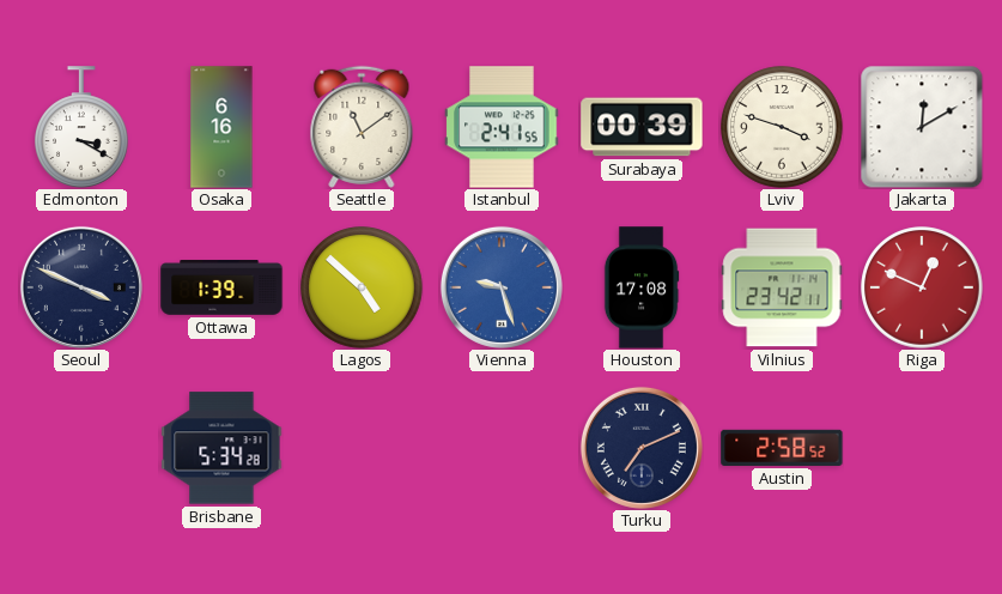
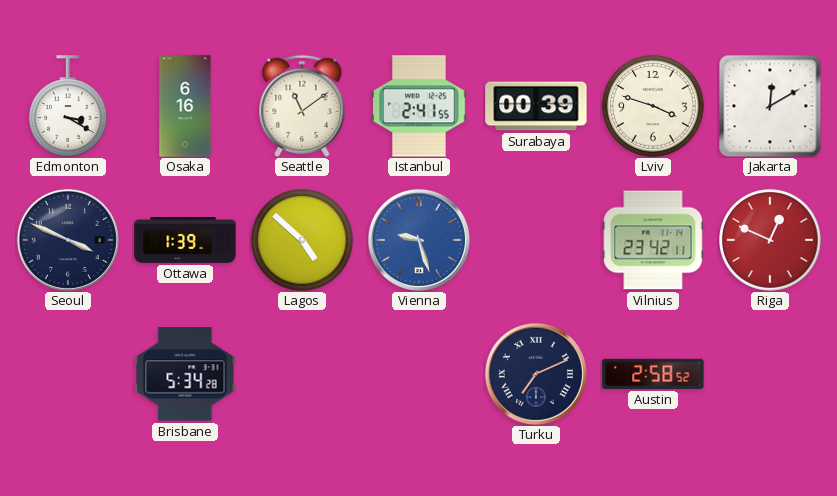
Houston: 17:08 -> none (642, 287)
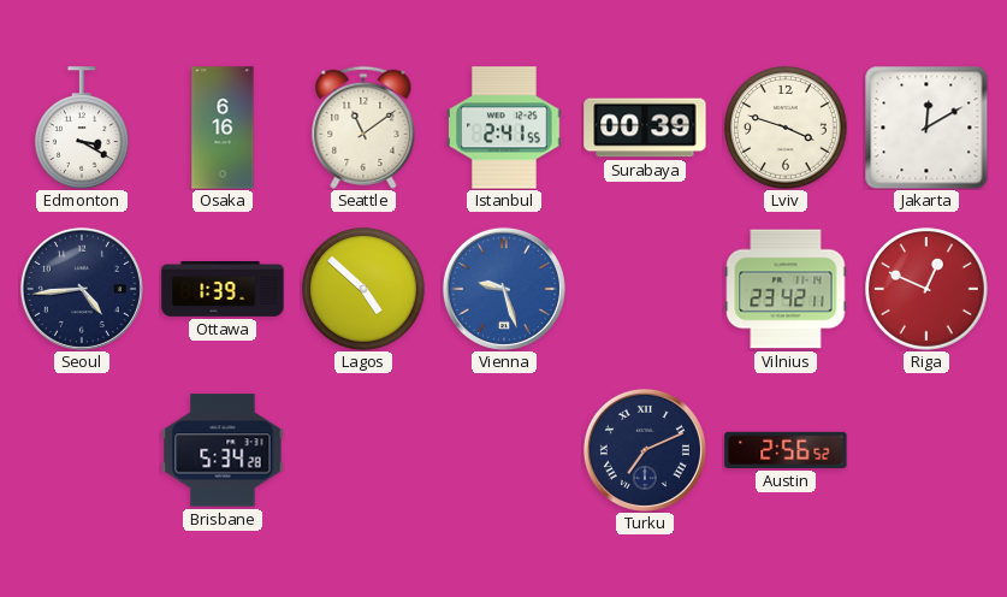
Seoul: 3:49 -> 4:44 (82, 289)
Austin: 2:58 -> 2:56 (786, 450)
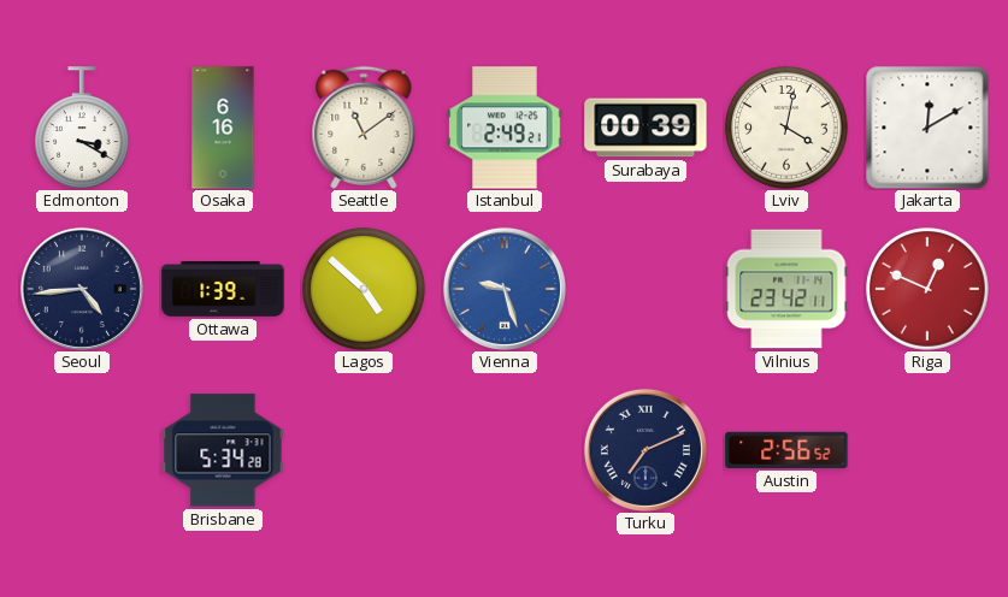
Istanbul: 2:41 -> 2:49 (505, 128)
Lviv: 3:48 -> 4:02 (786, 128)
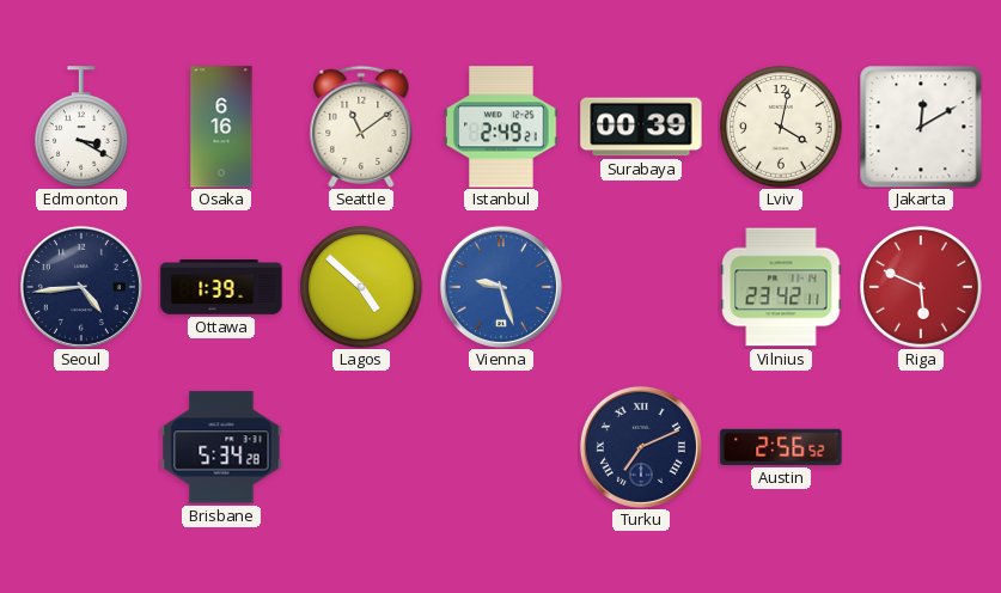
Riga: 12:49 -> 5:49 (921, 287)
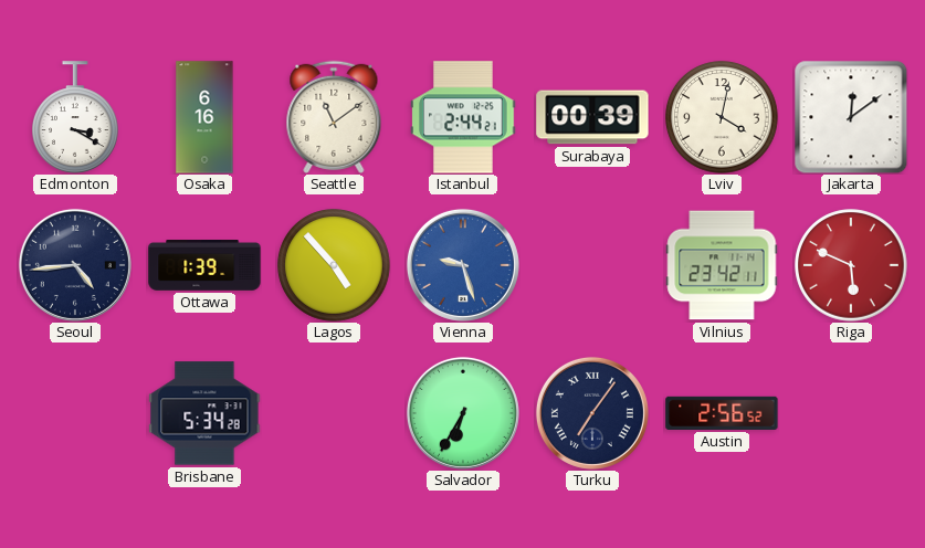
Istanbul: 2:49 -> 2:44 (463, 117)
Jakarta: 12:10 -> 12:09 (851, 117)
Lagos: 4:52 -> 4:53 (334, 265)
Salvador: none -> 6:35 (463, 413)
Turku: 7:11 -> 7:06 (592, 413)
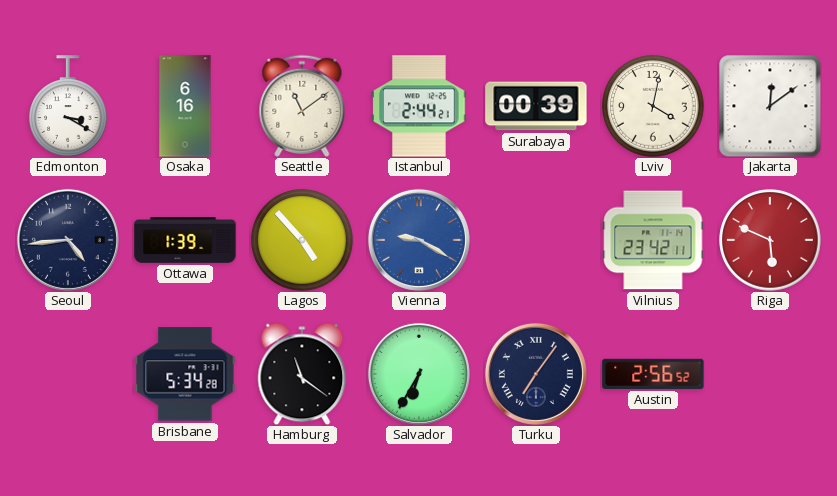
Vienna: 9:27 -> 9:20 (419, 240)
Hamburg: none -> 11:21 (302, 374)
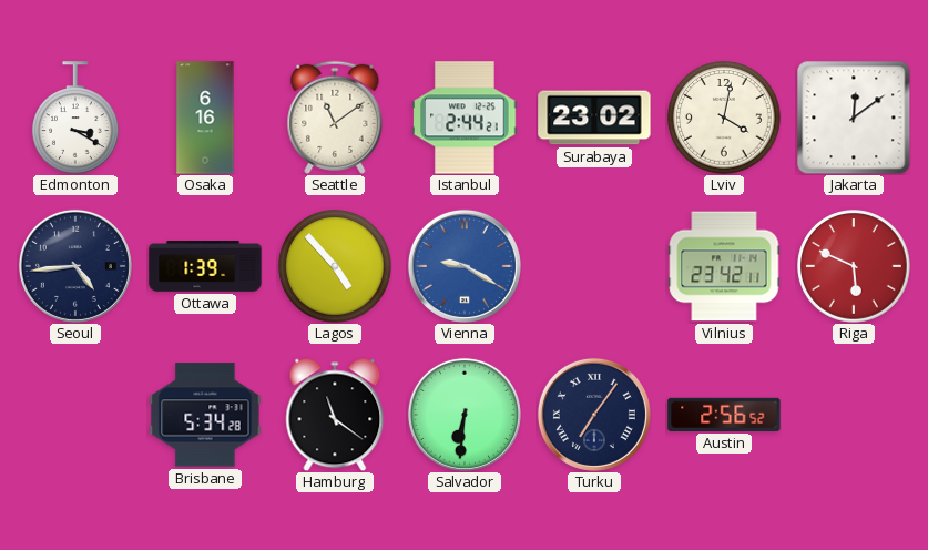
Surabaya: 00:39 -> 23:02 (594, 118)
Salvador: 6:35 -> 6:31 (465, 415)
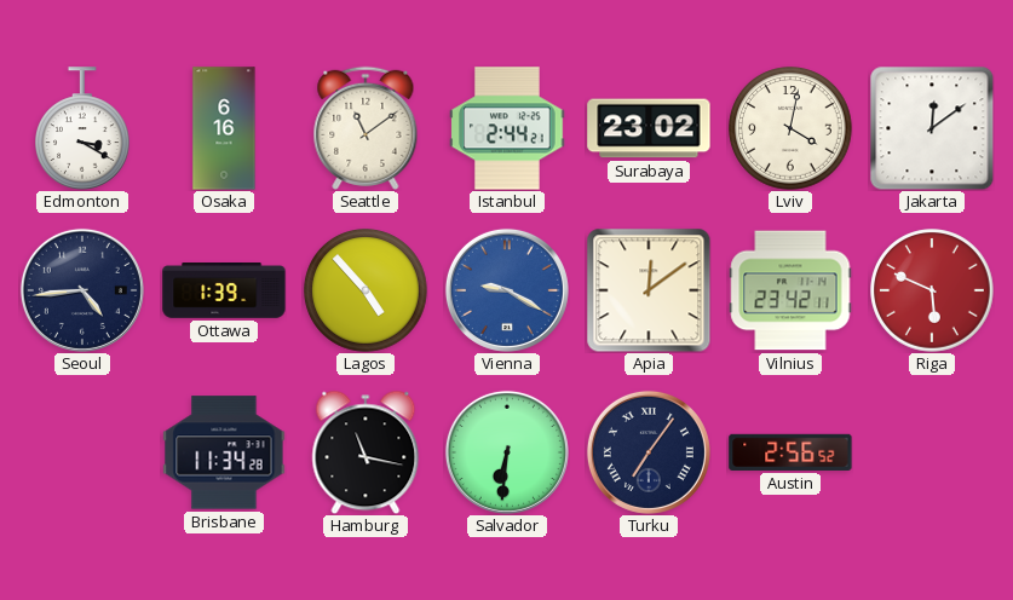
Apia: none -> 12:09 (649, 290)
Brisbane: 5:34 -> 11:34 (224, 452)
Hamburg: 11:21 -> 11:17 (366, 452)
